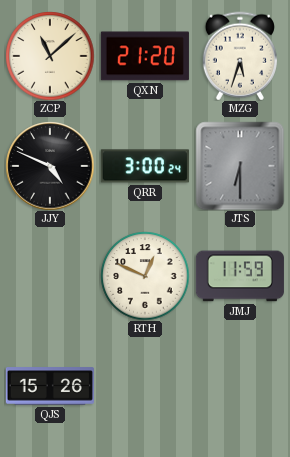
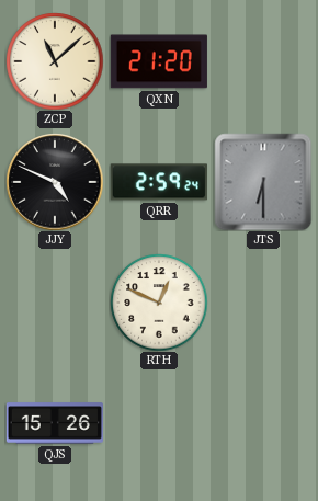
MZG: 5:33 -> none (240, 56)
QRR: 3:00 -> 2:59 (159, 182)
JMJ: 11:59 -> none (240, 276)
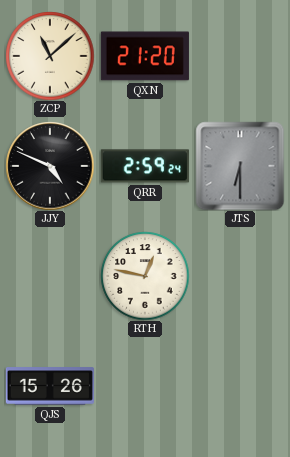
RTH: 12:49 -> 12:47 (145, 276)
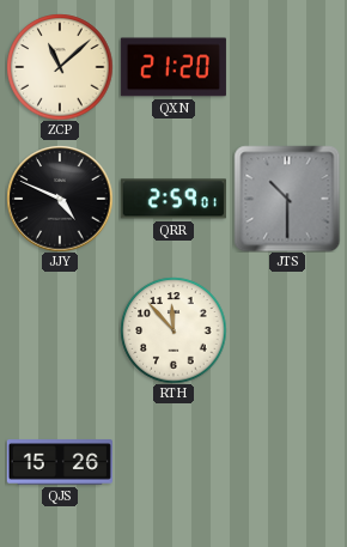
QRR: 2:59:24 -> 2:59:01 (173, 199)
JTS: 6:30 -> 10:30 (287, 199)
RTH: 12:47 -> 11:53 (173, 330)
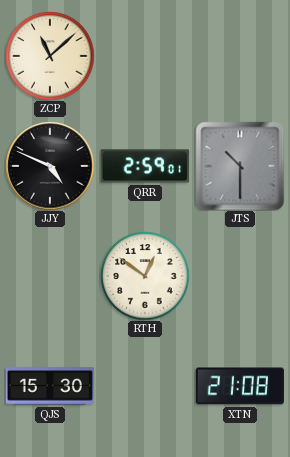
QXN: 21:20 -> none (173, 67)
RTH: 11:53 -> 12:51 (145, 276)
QJS: 15:26 -> 15:30 (50, 386)
XTN: none -> 21:08 (240, 386)
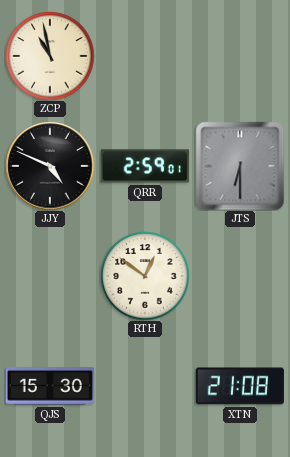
ZCP: 11:08 -> 10:58 (50, 56)
JTS: 10:30 -> 6:30 (240, 166)
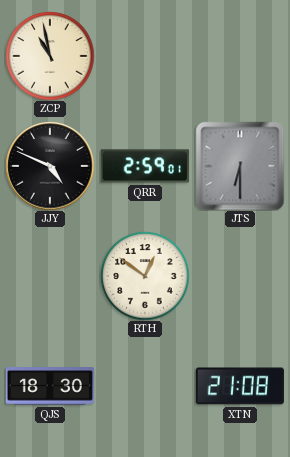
QJS: 15:30 -> 18:30 (50, 386)
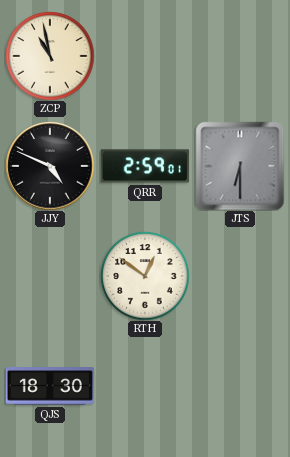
XTN: 21:08 -> none (240, 386)
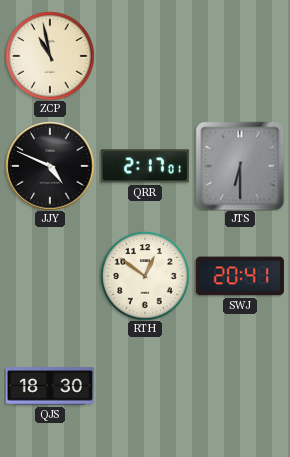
QRR: 2:59 -> 2:17 (145, 166)
SWJ: none -> 20:41 (240, 276)
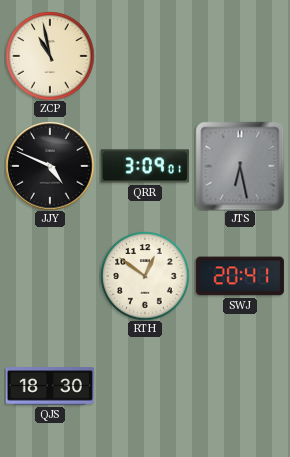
QRR: 2:17 -> 3:09 (145, 166)
JTS: 6:30 -> 6:28 (240, 166)
